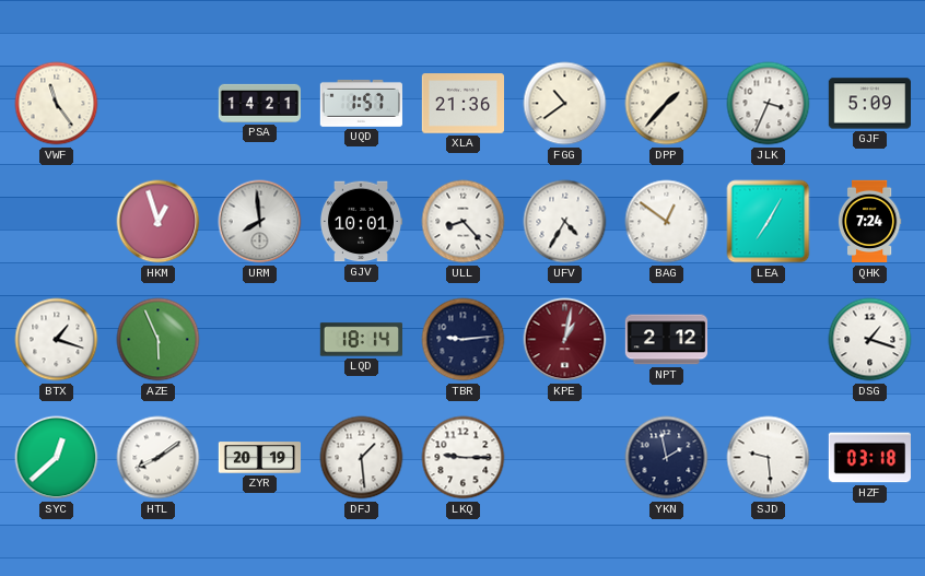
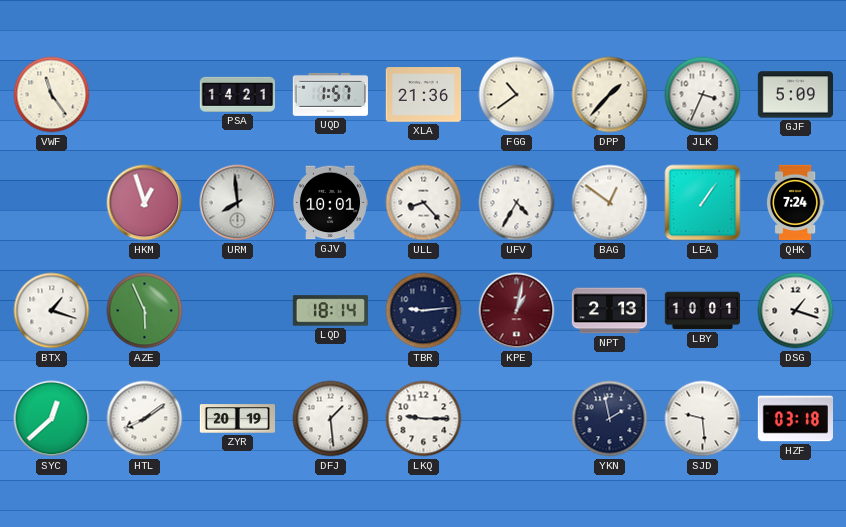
LEA: 7:05 -> 1:06 (703, 203)
NPT: 2:12 -> 2:13 (609, 311)
LBY: none -> 10:01 (703, 311)
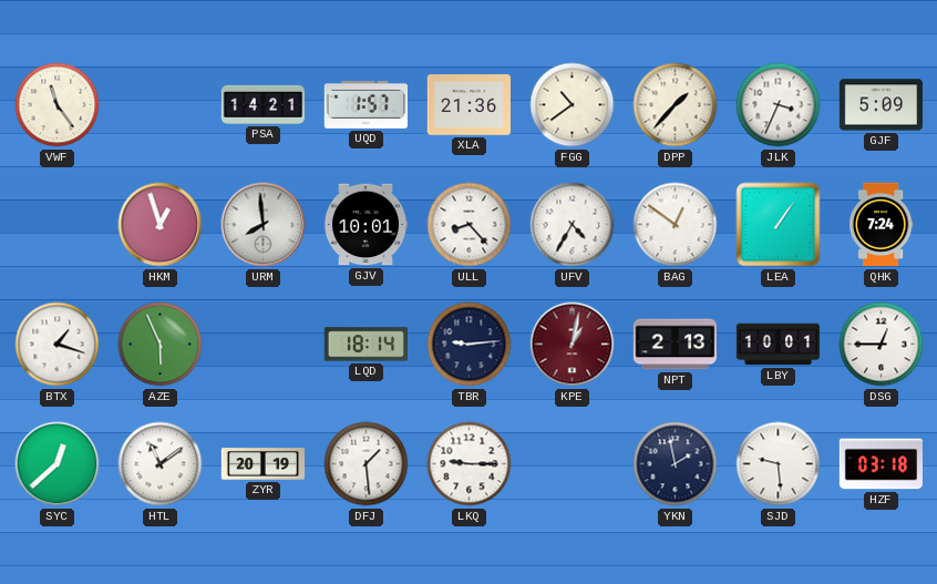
DSG: 1:18 -> 12:45 (882, 345)
HTL: 8:09 -> 11:09 (161, 464)
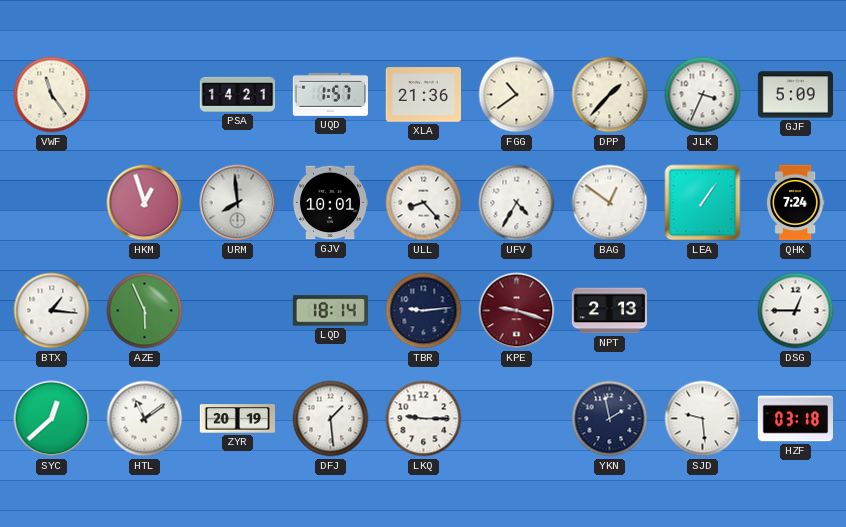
BTX: 1:18 -> 1:16 (52, 311)
KPE: 1:02 -> 9:18 (517, 311)
LBY: 10:01 -> none (779, 345)
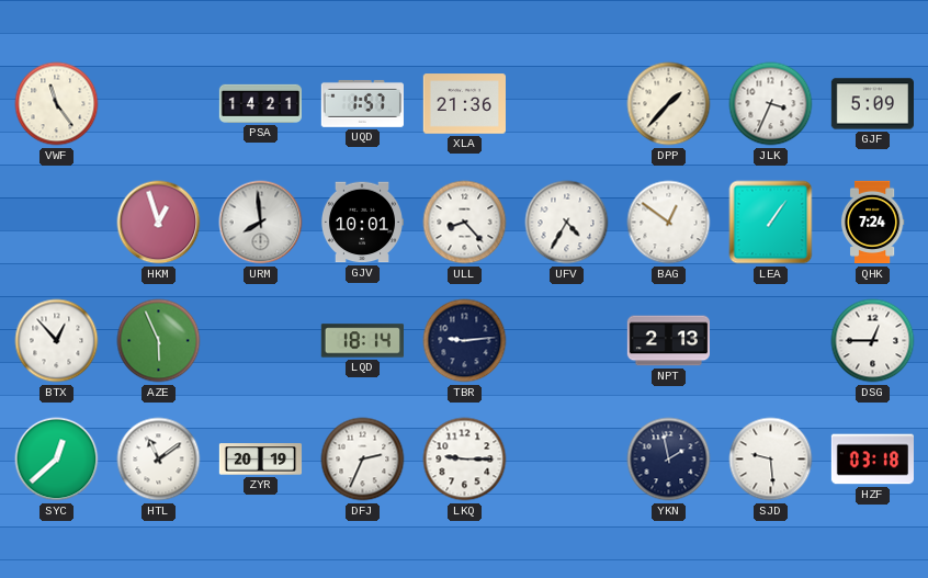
FGG: 10:39 -> none (517, 95)
BTX: 1:16 -> 12:53 (57, 341)
KPE: 9:18 -> none (517, 311)
DFJ: 1:29 -> 2:34 (363, 460)
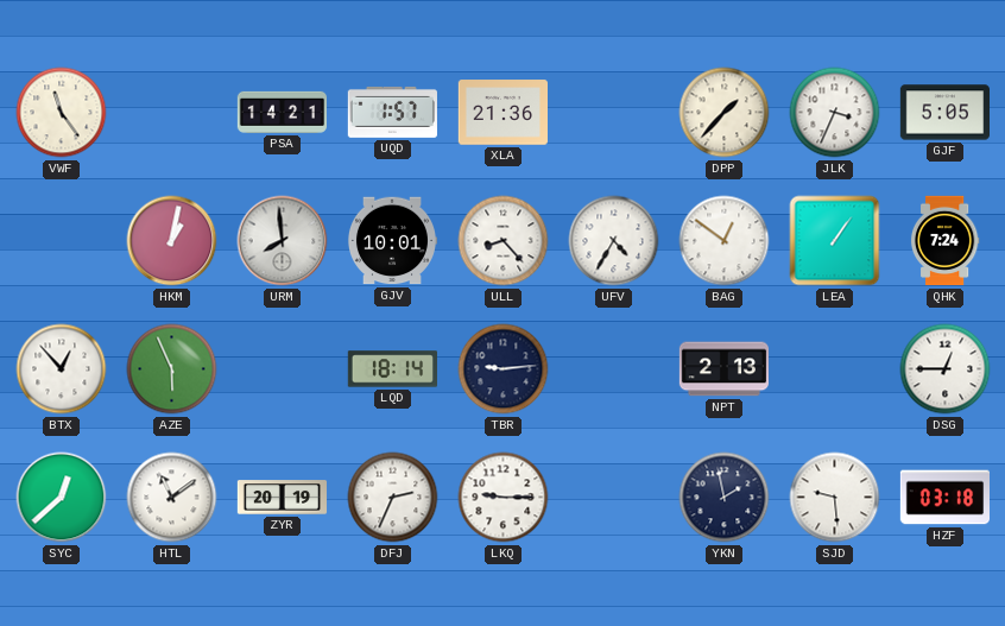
GJF: 5:09 -> 5:05 (944, 113)
HKM: 12:57 -> 1:02 (172, 241)
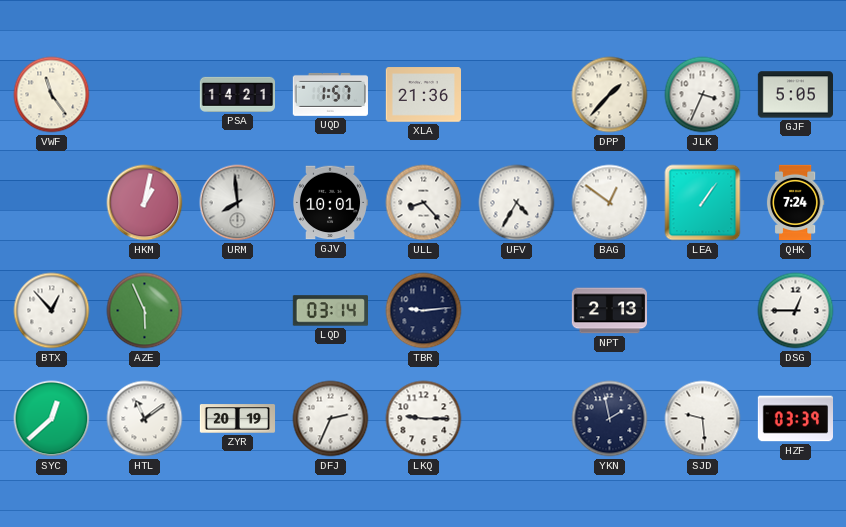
LQD: 18:14 -> 03:14 (330, 311)
HZF: 03:18 -> 03:39 (795, 419)
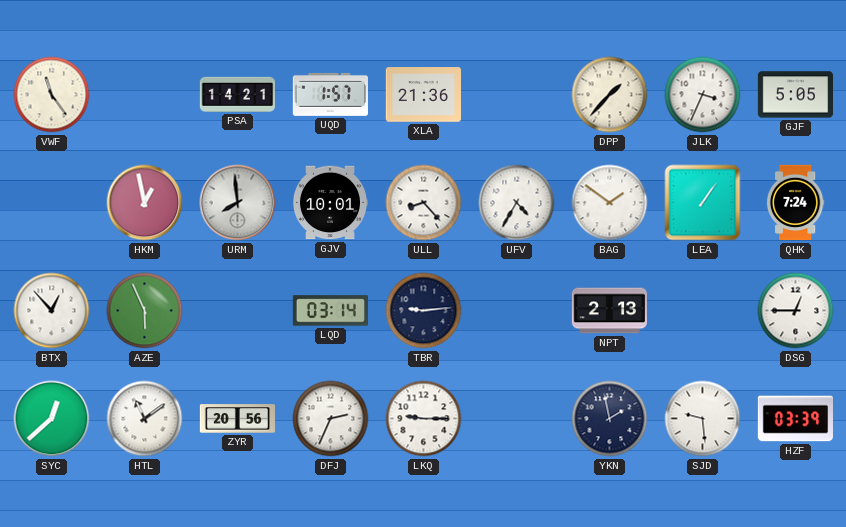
HKM: 1:02 -> 12:58 (145, 203)
BAG: 12:51 -> 1:51 (610, 203)
ZYR: 20:19 -> 20:56 (238, 419)
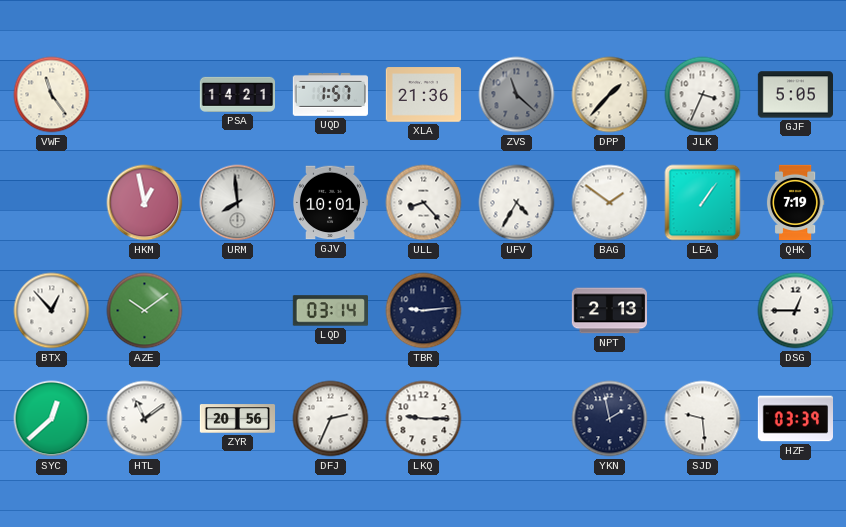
ZVS: none -> 11:22 (517, 95)
QHK: 7:24 -> 7:19 (795, 203)
AZE: 5:56 -> 10:09 (145, 311)
